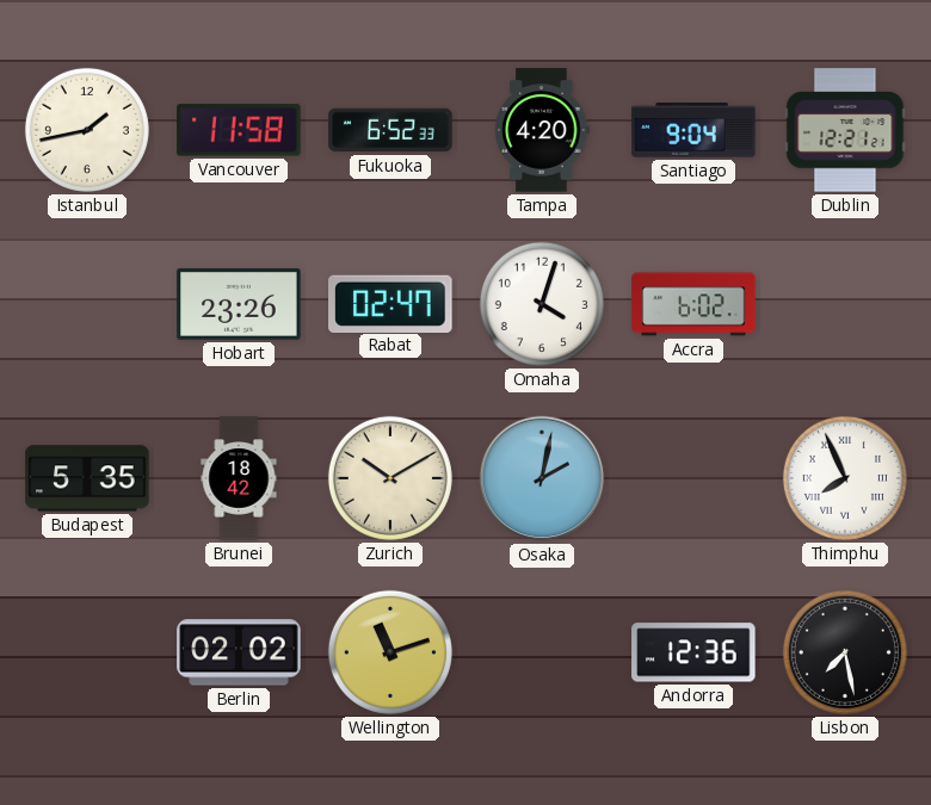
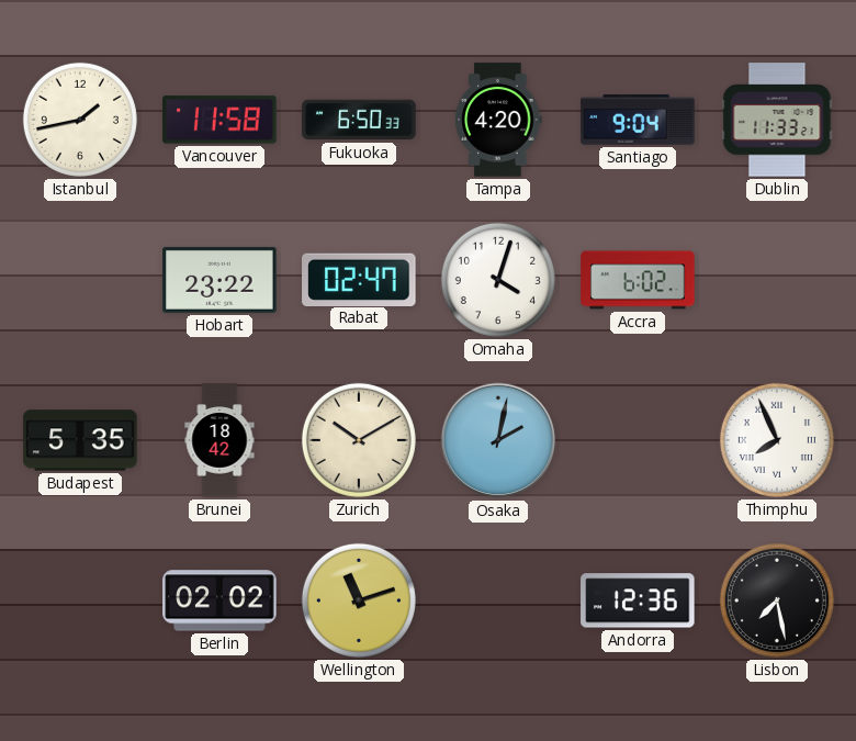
Fukuoka: 6:52 -> 6:50 (359, 120)
Dublin: 12:21 -> 11:33 (777, 120)
Hobart: 23:26 -> 23:22 (219, 280)
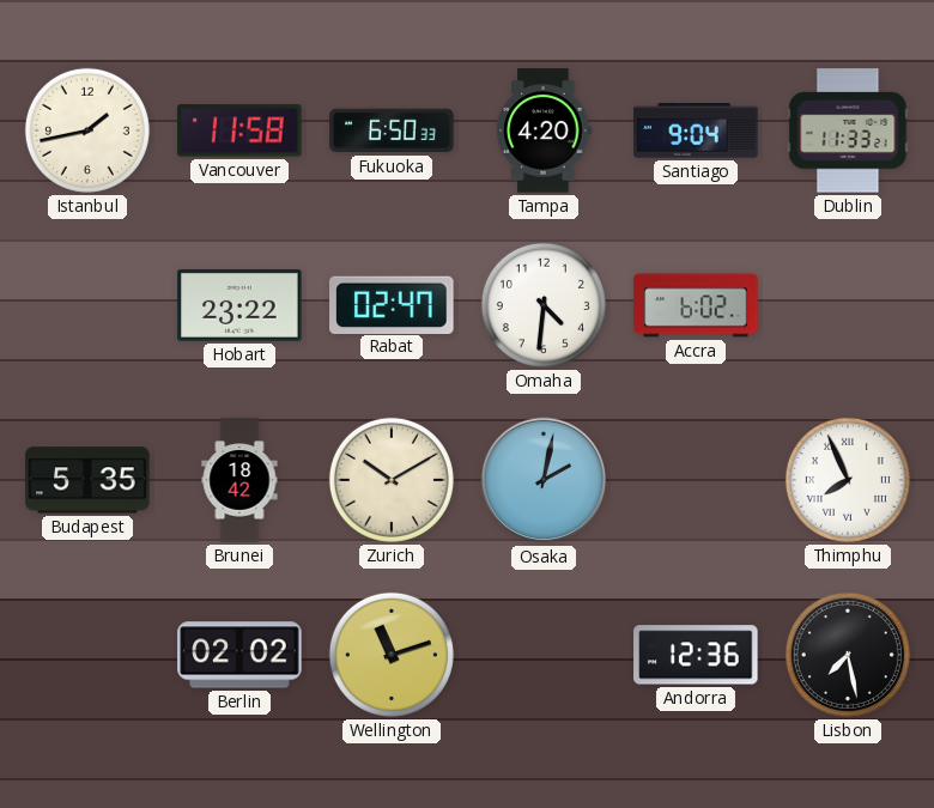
Omaha: 4:03 -> 4:31 (544, 305)
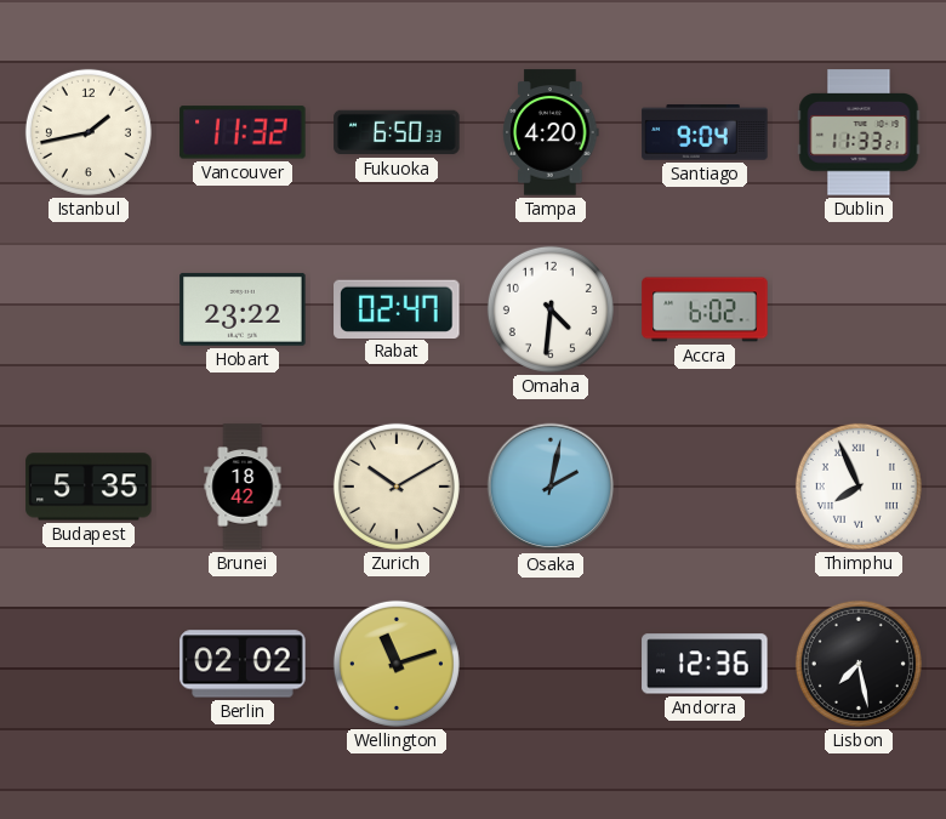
Vancouver: 11:58 -> 11:32 (243, 132)
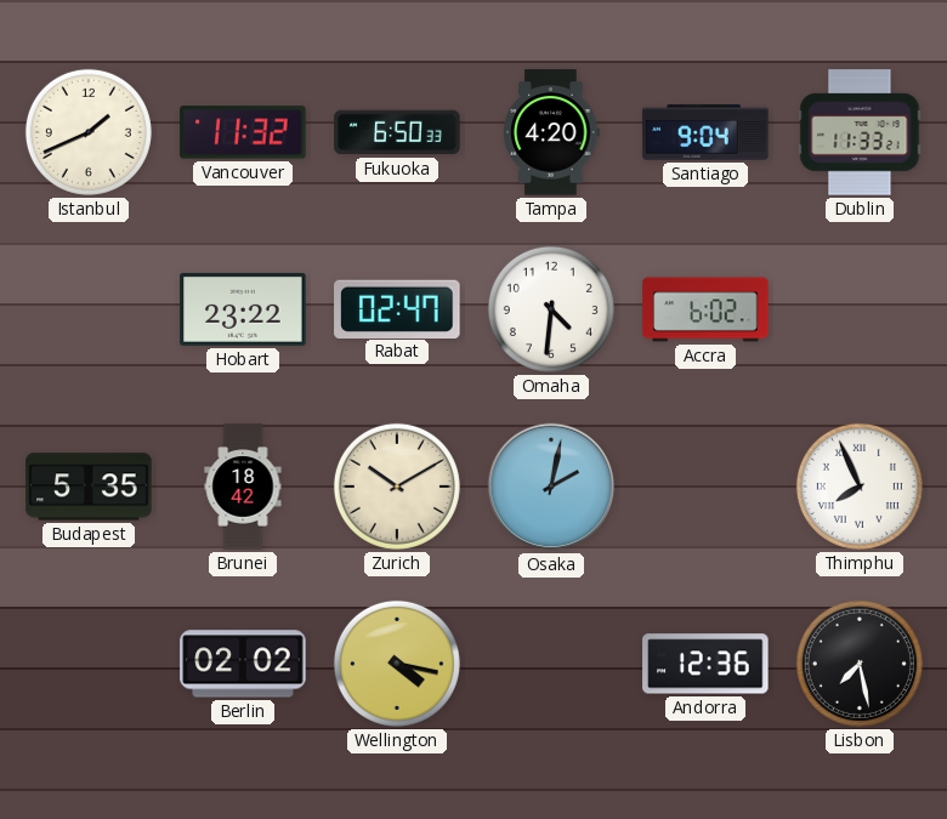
Istanbul: 1:43 -> 1:41 (89, 132)
Wellington: 11:12 -> 4:17 (397, 664)
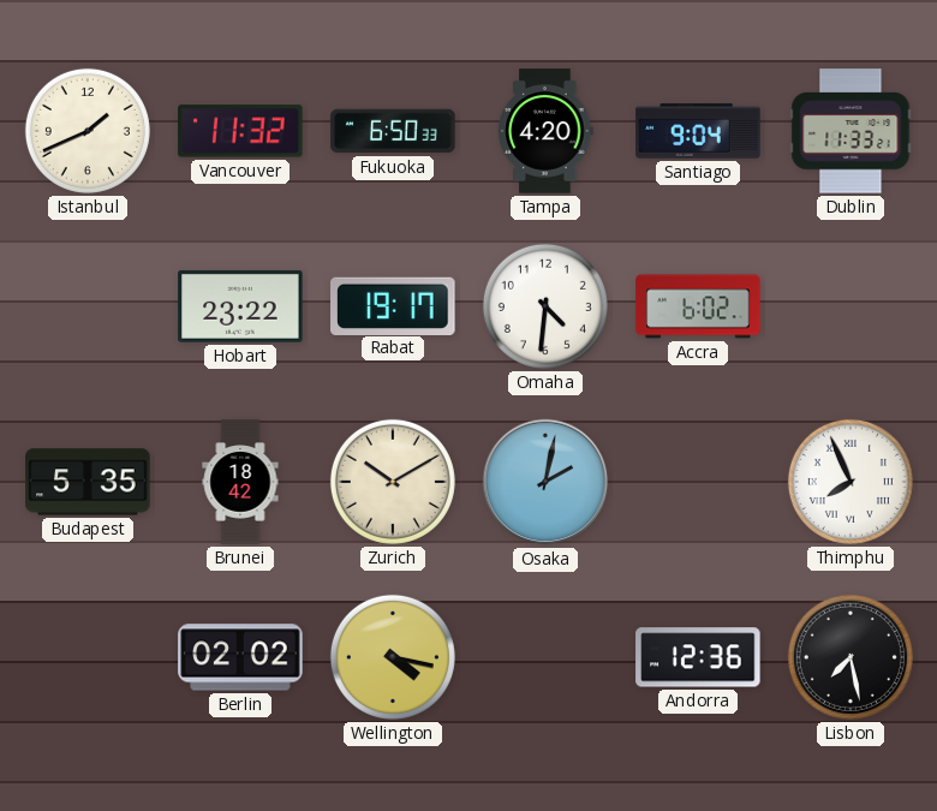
Rabat: 02:47 -> 19:17 (393, 305)
